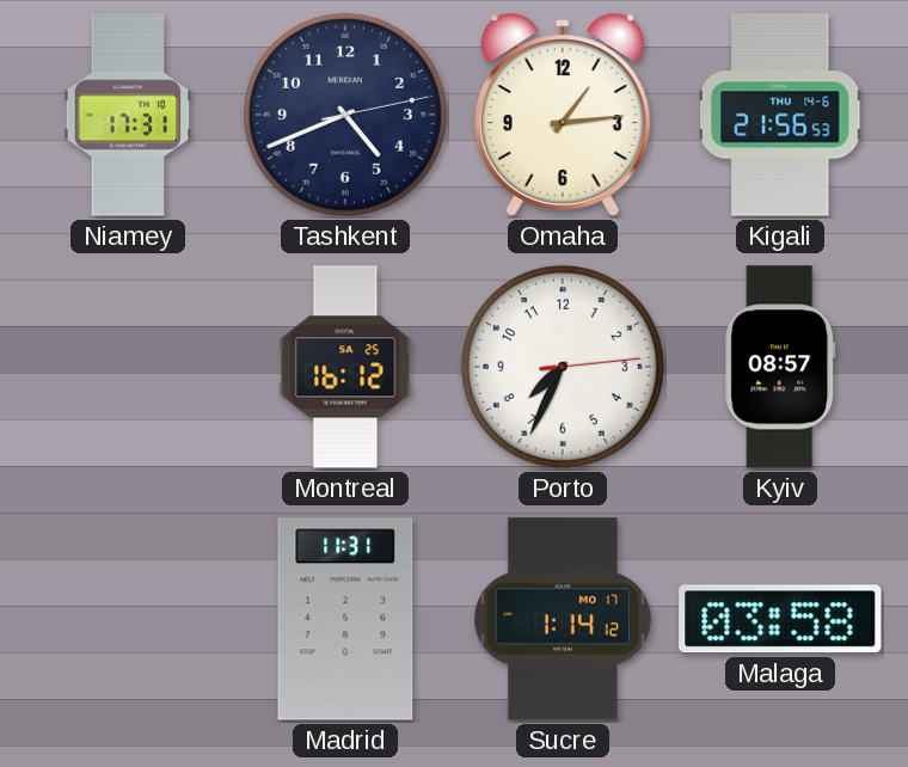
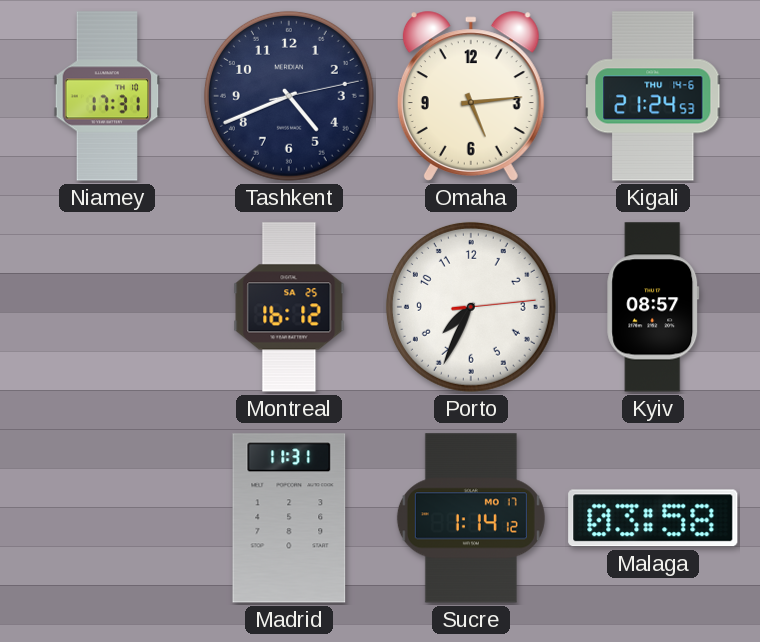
Omaha: 1:14 -> 5:14 (471, 96)
Kigali: 21:56 -> 21:24 (653, 96)
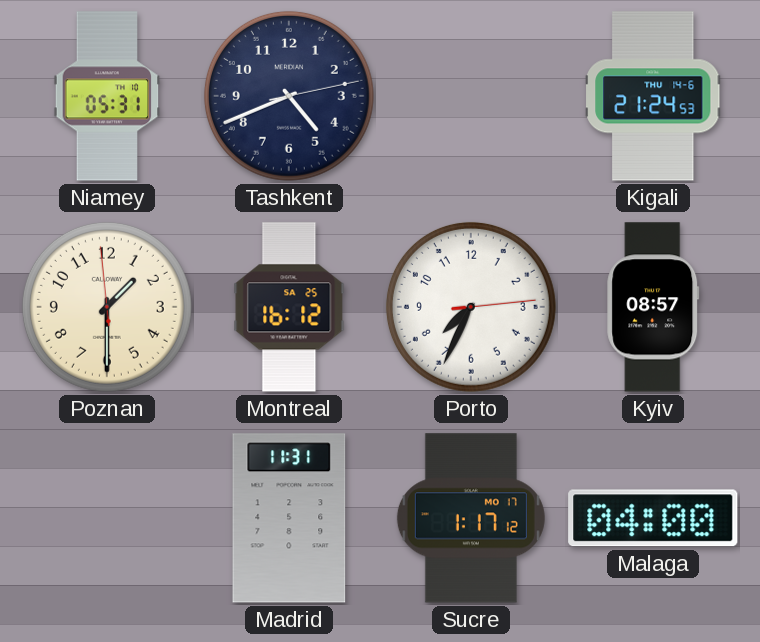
Niamey: 17:31 -> 05:31 (107, 96)
Omaha: 5:14 -> none (471, 96)
Poznan: none -> 1:29 (107, 307)
Sucre: 1:14 -> 1:17 (471, 518)
Malaga: 03:58 -> 04:00 (653, 518)
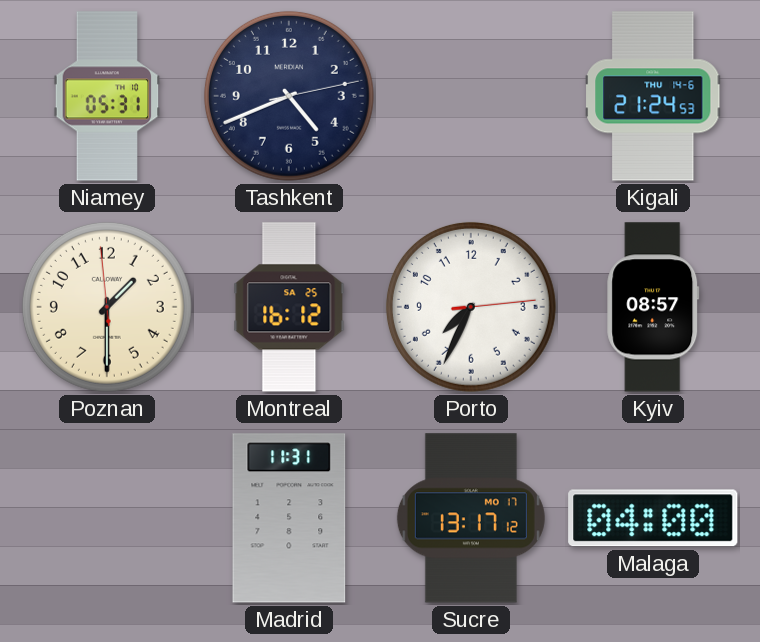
Sucre: 1:17 -> 13:17 (471, 518)
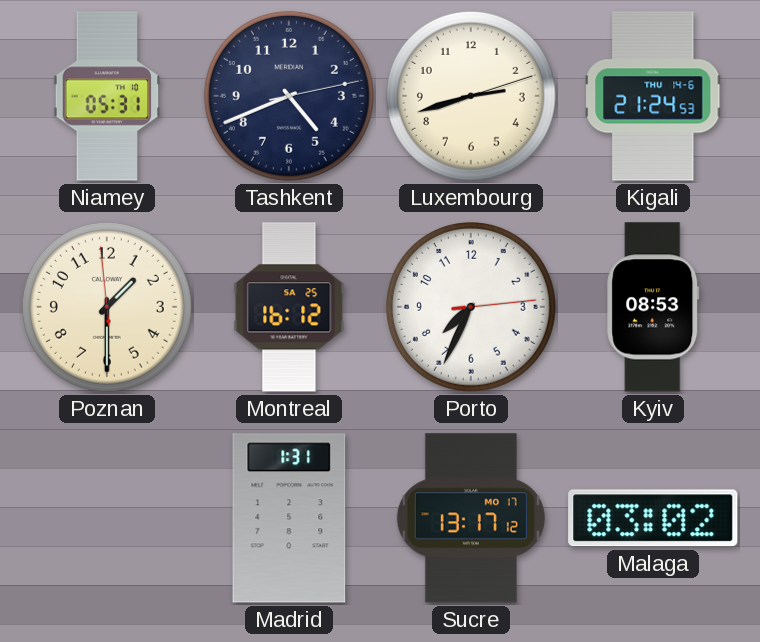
Luxembourg: none -> 2:42 (471, 96)
Kyiv: 08:57 -> 08:53 (653, 307)
Madrid: 11:31 -> 1:31 (289, 518)
Malaga: 04:00 -> 03:02 (653, 518)
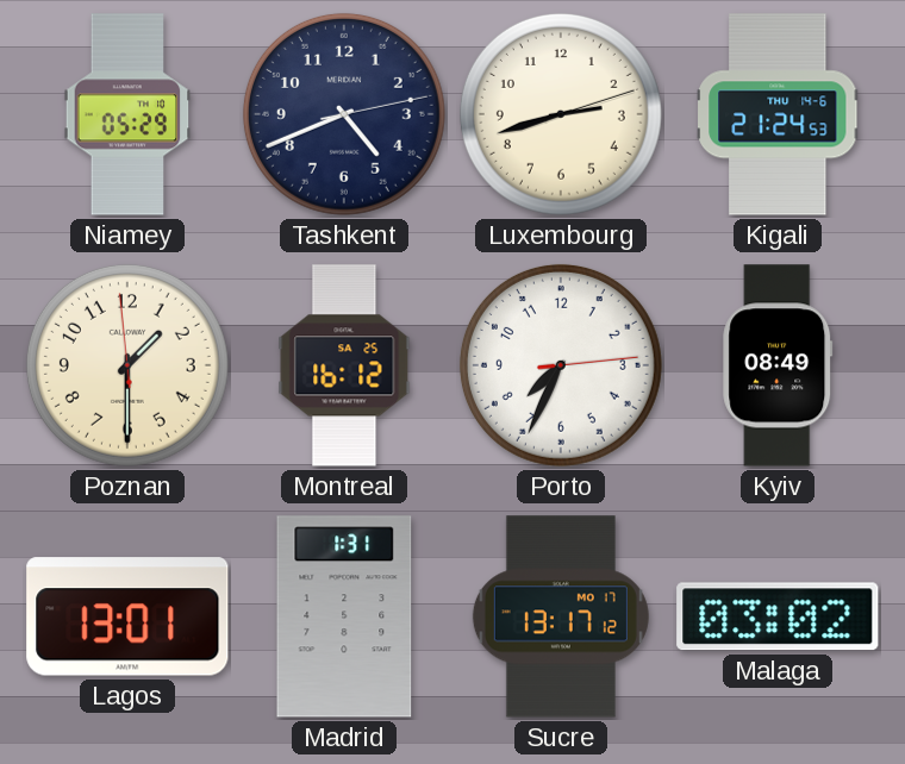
Niamey: 05:31 -> 05:29 (127, 114)
Kyiv: 08:53 -> 08:49 (778, 365)
Lagos: none -> 13:01 (127, 616)
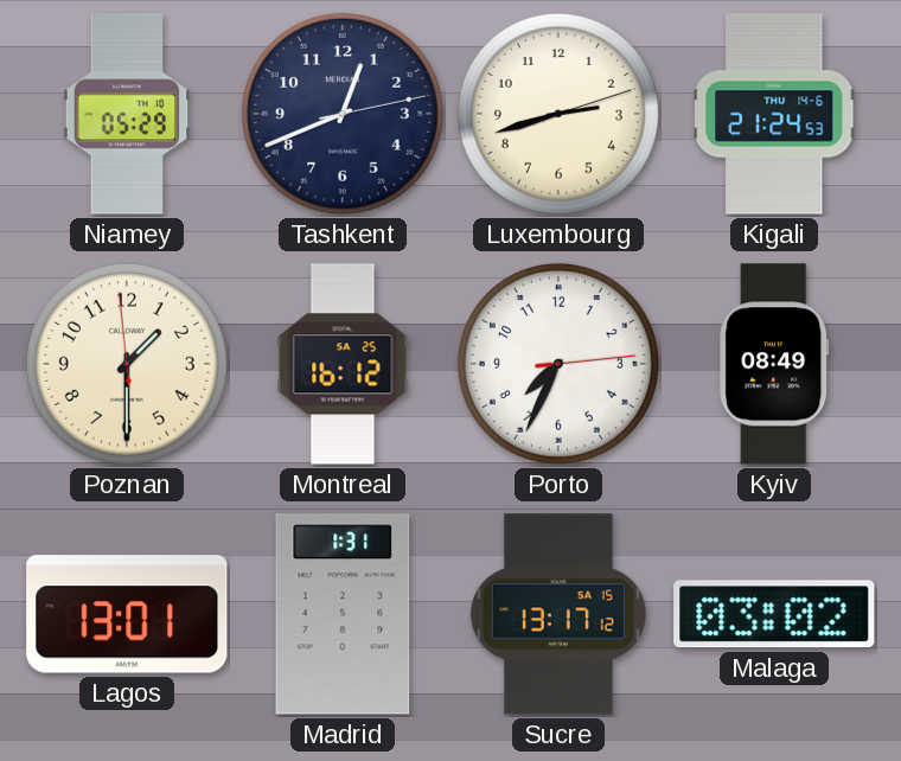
Tashkent: 4:41 -> 12:41 (343, 114)
Sucre date: MO 17 -> SA 15 (558, 614)
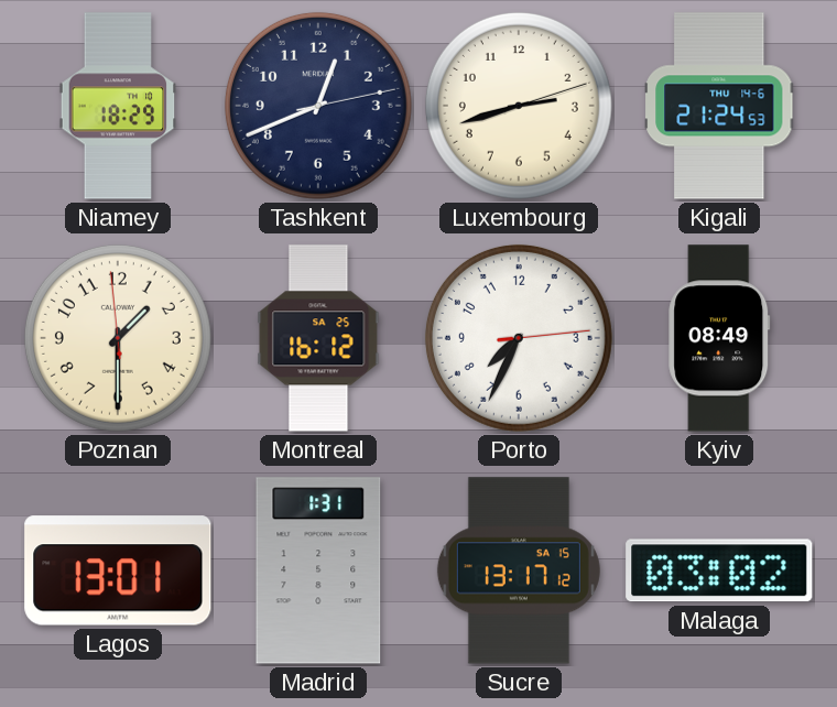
Niamey: 05:29 -> 18:29 (118, 106)
